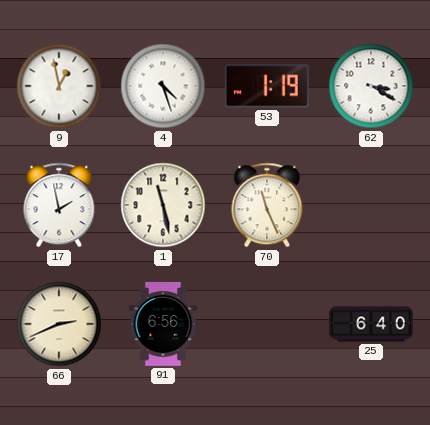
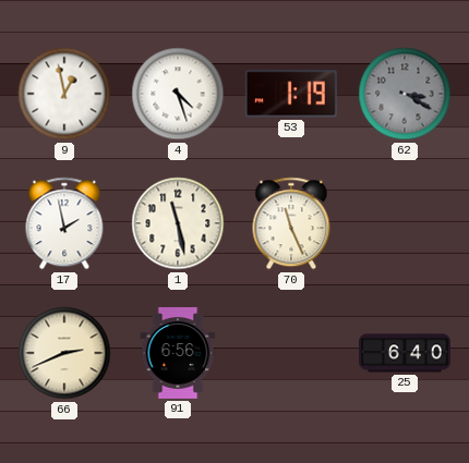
62 dial: white -> grey (405, 94)
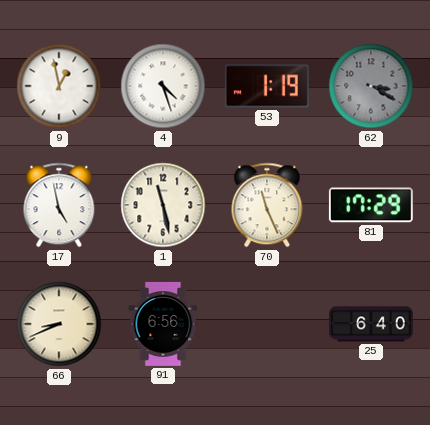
17: 1:58 -> 4:58 (59, 205)
81: none -> 17:29 (371, 205)
66: 2:41 -> 8:41 (59, 324)
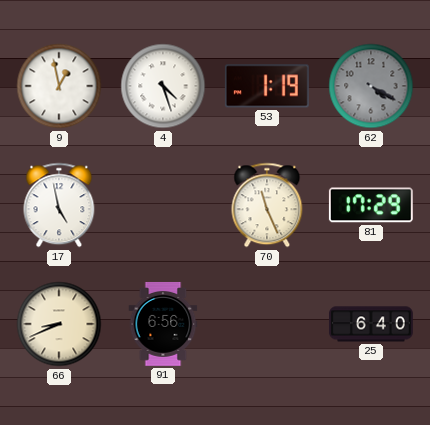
62: 3:20 -> 4:20 (371, 86)
1: 11:28 -> none (163, 205)
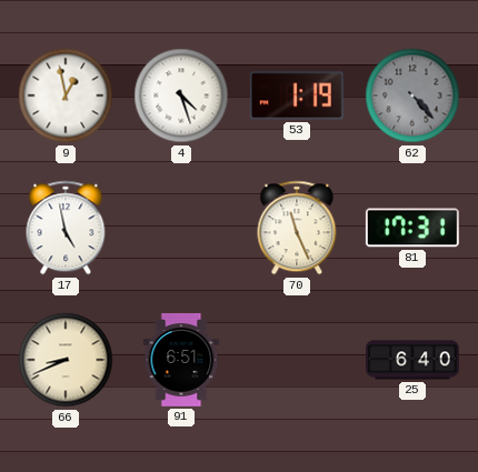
62: 4:20 -> 4:23 (412, 96)
81: 17:29 -> 17:31 (412, 228)
91: 6:56 -> 6:51 (181, 360)
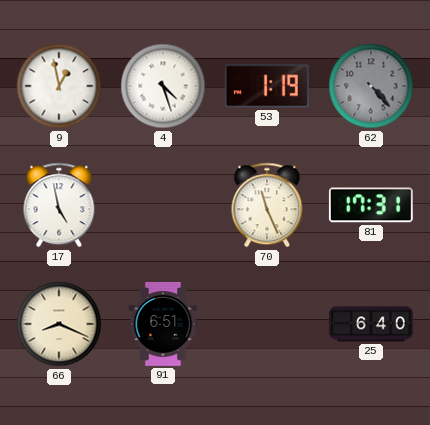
66: 8:41 -> 8:19 (59, 324)
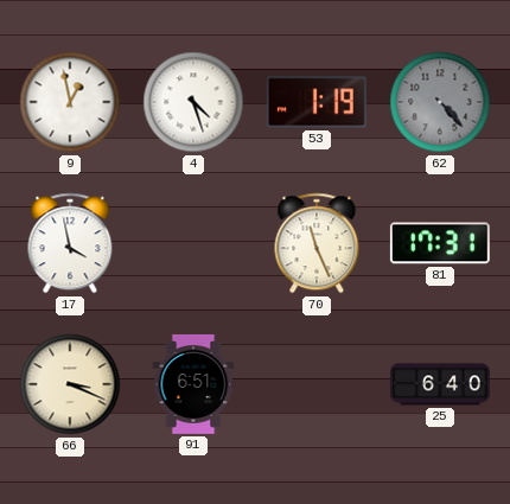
17: 4:58 -> 3:58 (70, 243)
66: 8:19 -> 3:19 (70, 384)
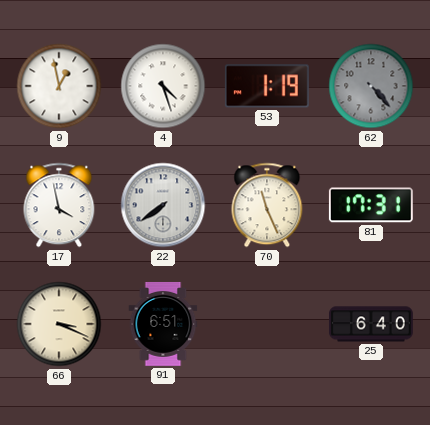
22: none -> 7:39 (163, 205)
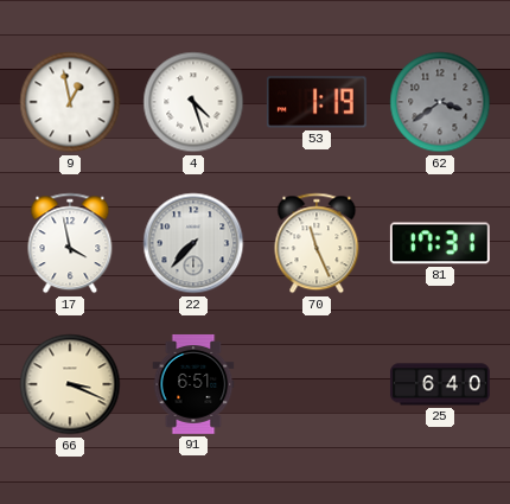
62: 4:23 -> 3:39 (440, 102)
22: 7:39 -> 7:37 (193, 243)
